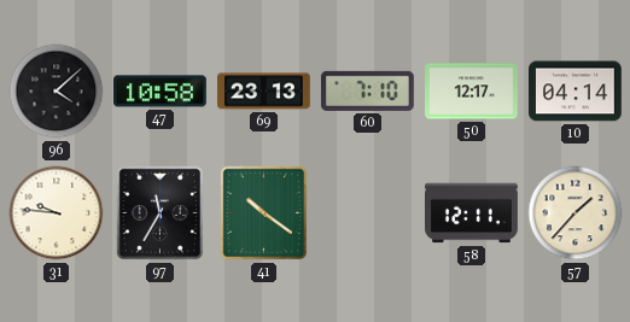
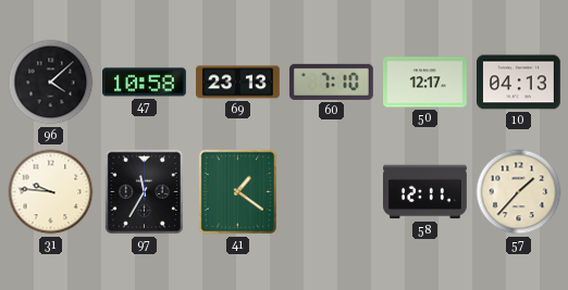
10: 04:14 -> 04:13 (519, 83)
41: 10:21 -> 1:21 (238, 192)
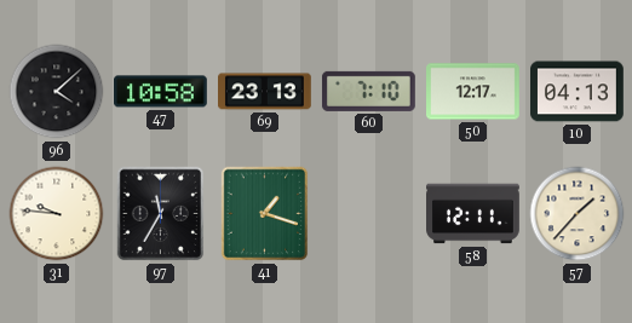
41: 1:21 -> 1:18 (265, 214)
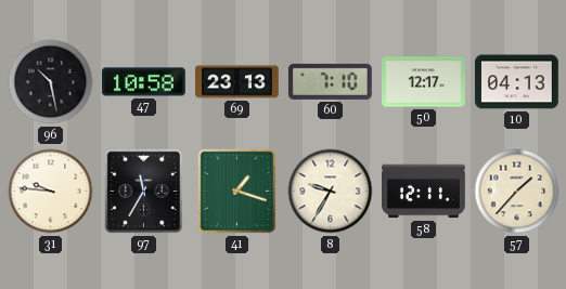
96: 4:08 -> 10:28 (51, 82)
8: none -> 9:35 (331, 192)
